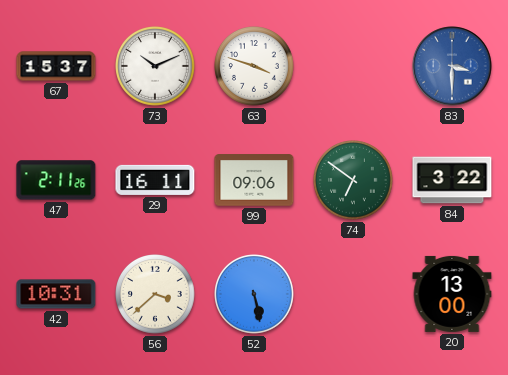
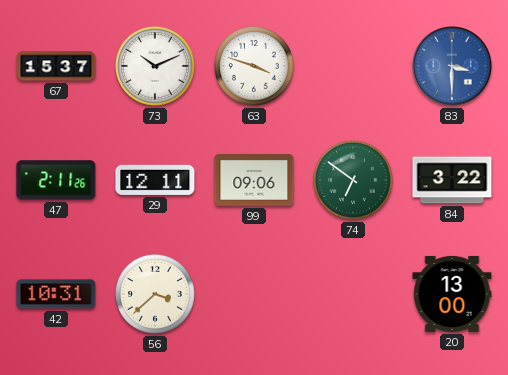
29: 16:11 -> 12:11 (155, 180)
52: 5:28 -> none (255, 295)
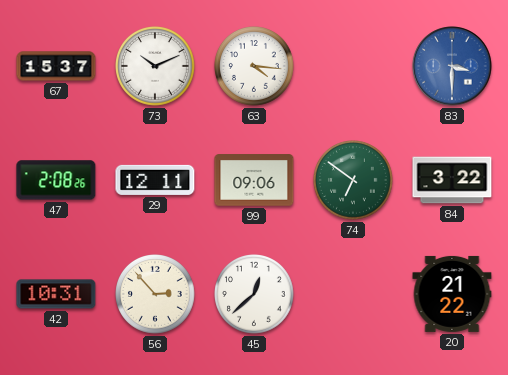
63: 3:48 -> 4:16 (255, 67)
47: 2:11 -> 2:08 (56, 180)
56: 3:38 -> 2:53 (156, 295)
45: none -> 12:38 (255, 295)
20: 13:00 -> 21:22 (452, 294)
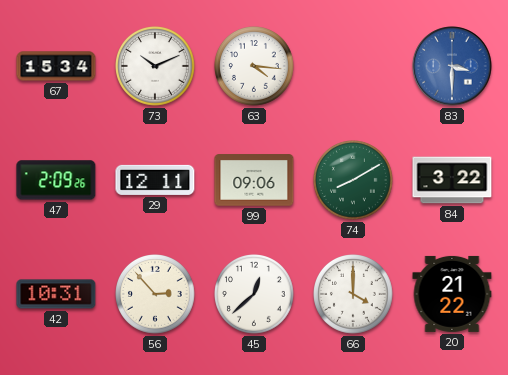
67: 15:37 -> 15:34 (56, 66)
47: 2:08 -> 2:09 (56, 180)
74: 6:51 -> 8:10 (354, 181)
66: none -> 4:00 (354, 295)
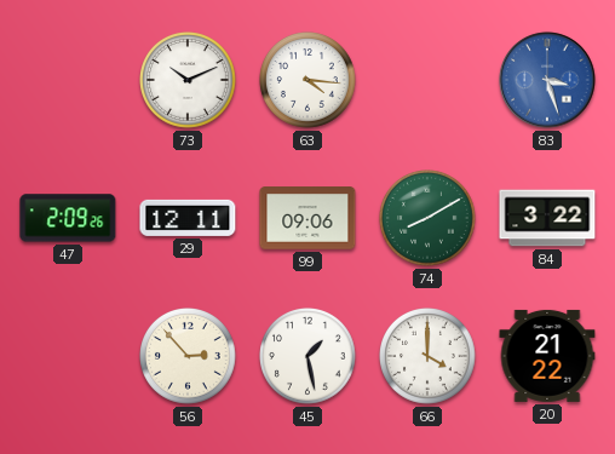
67: 15:34 -> none (56, 66)
83: 3:30 -> 3:27 (547, 80)
42: 10:31 -> none (56, 294)
45: 12:38 -> 1:28 (309, 357)
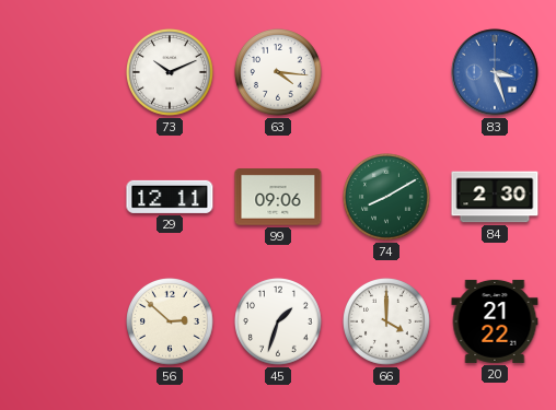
47: 2:09 -> none (68, 218)
84: 3:22 -> 2:30 (495, 197)
56: 2:53 -> 2:52 (171, 323)
45: 1:28 -> 1:33 (279, 323)
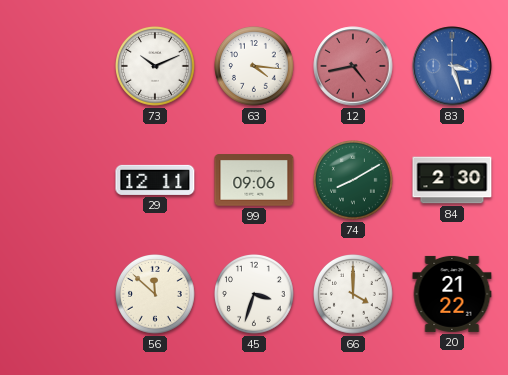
12: none -> 4:43 (353, 66)
56: 2:52 -> 11:52 (156, 295)
45: 1:33 -> 3:33 (255, 295)
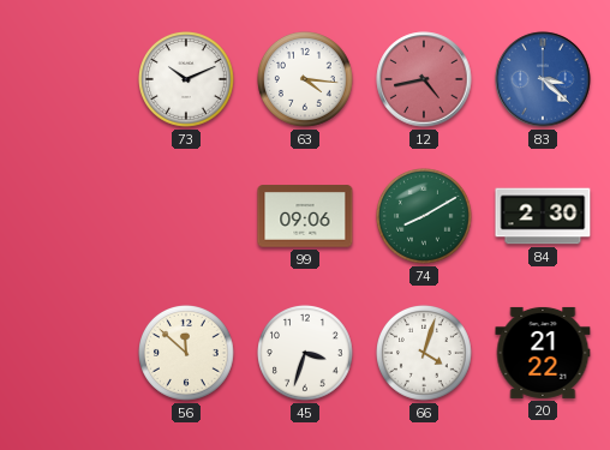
83: 3:27 -> 3:22 (543, 79)
29: 12:11 -> none (155, 180)
66: 4:00 -> 4:03 (425, 354)
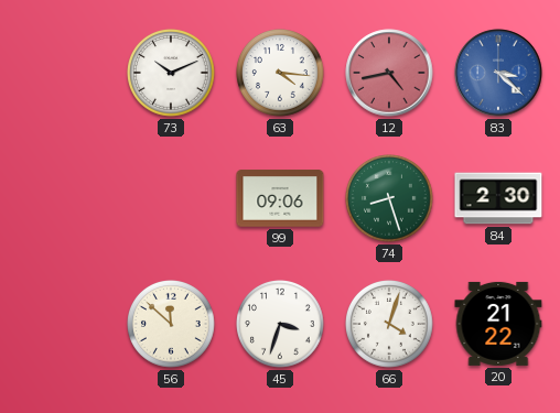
74: 8:10 -> 8:27 (390, 199)
